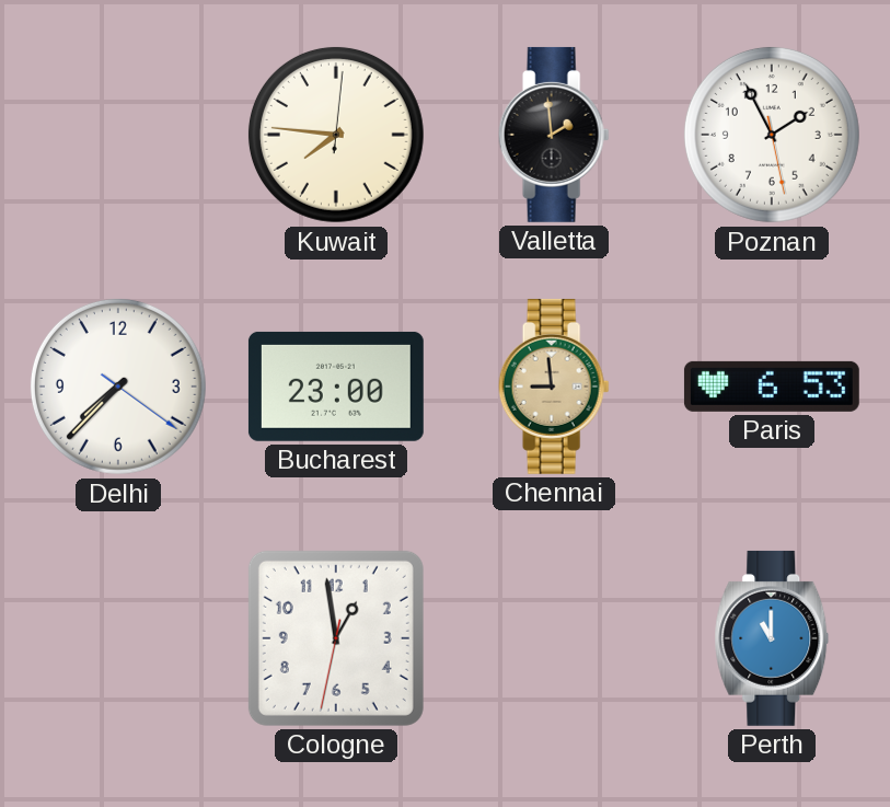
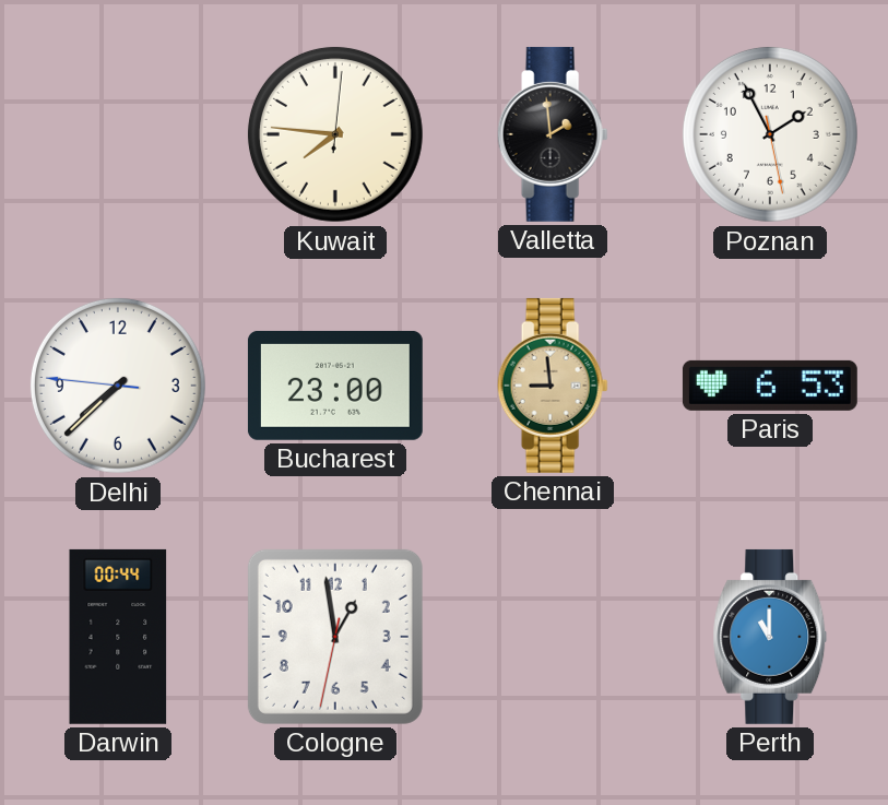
Delhi: 7:37:21 -> 7:37:46 (118, 386)
Darwin: none -> 00:44 (118, 637)
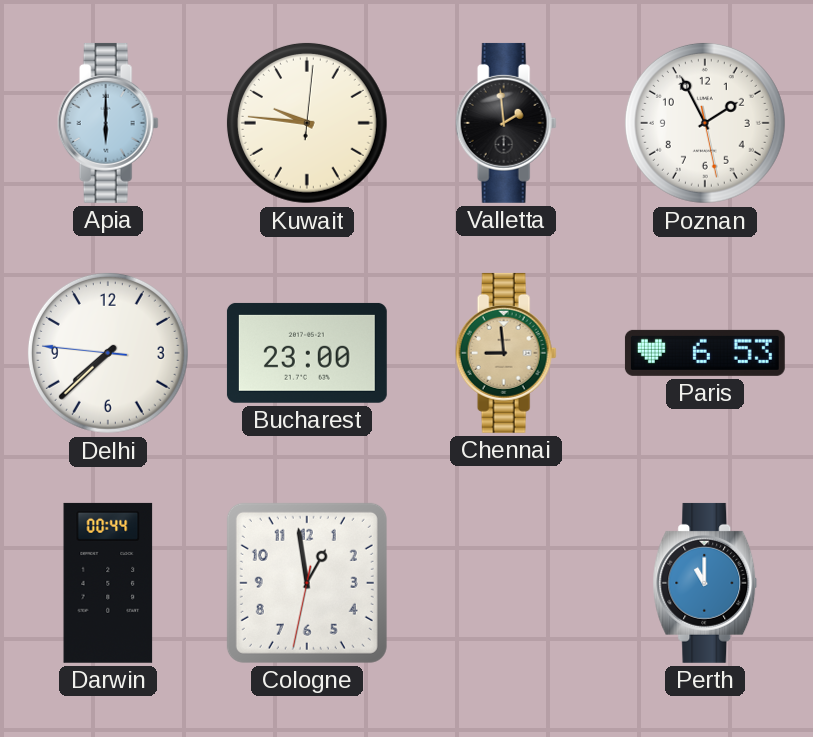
Apia: none -> 6:00 (108, 123)
Kuwait: 7:46 -> 9:46 (307, 123)
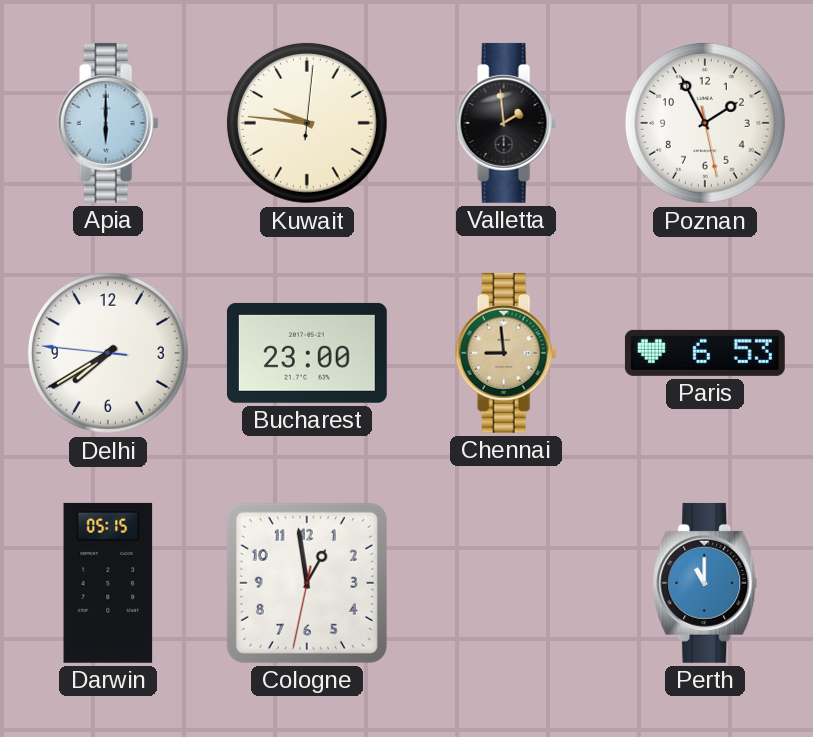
Delhi: 7:37 -> 7:39 (108, 353)
Darwin: 00:44 -> 05:15 (108, 583)
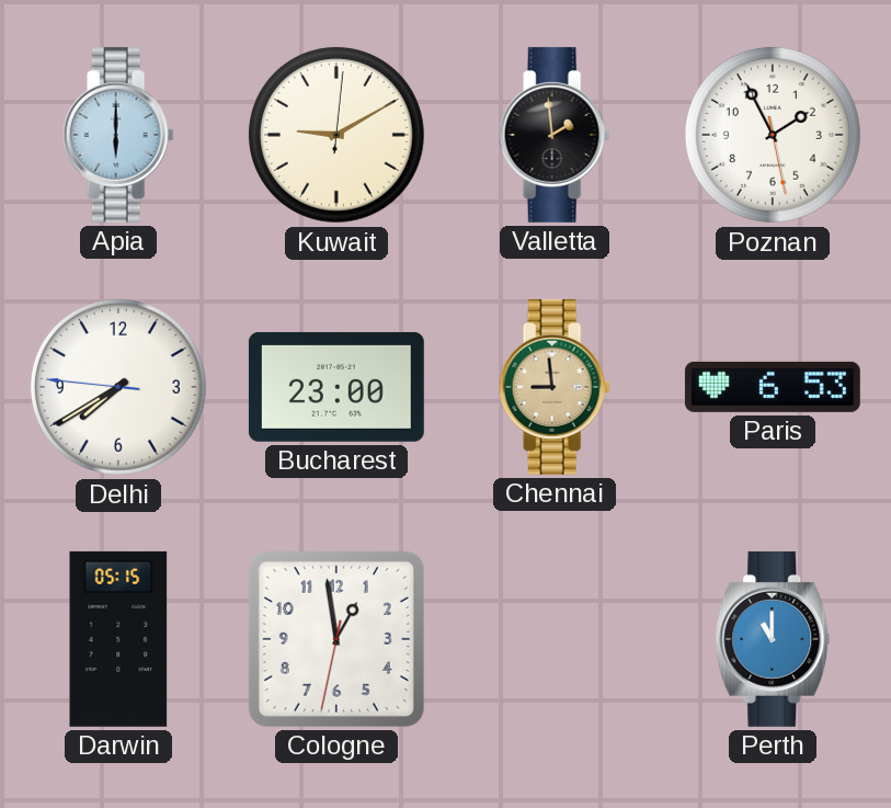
Kuwait: 9:46 -> 9:10 (336, 135)
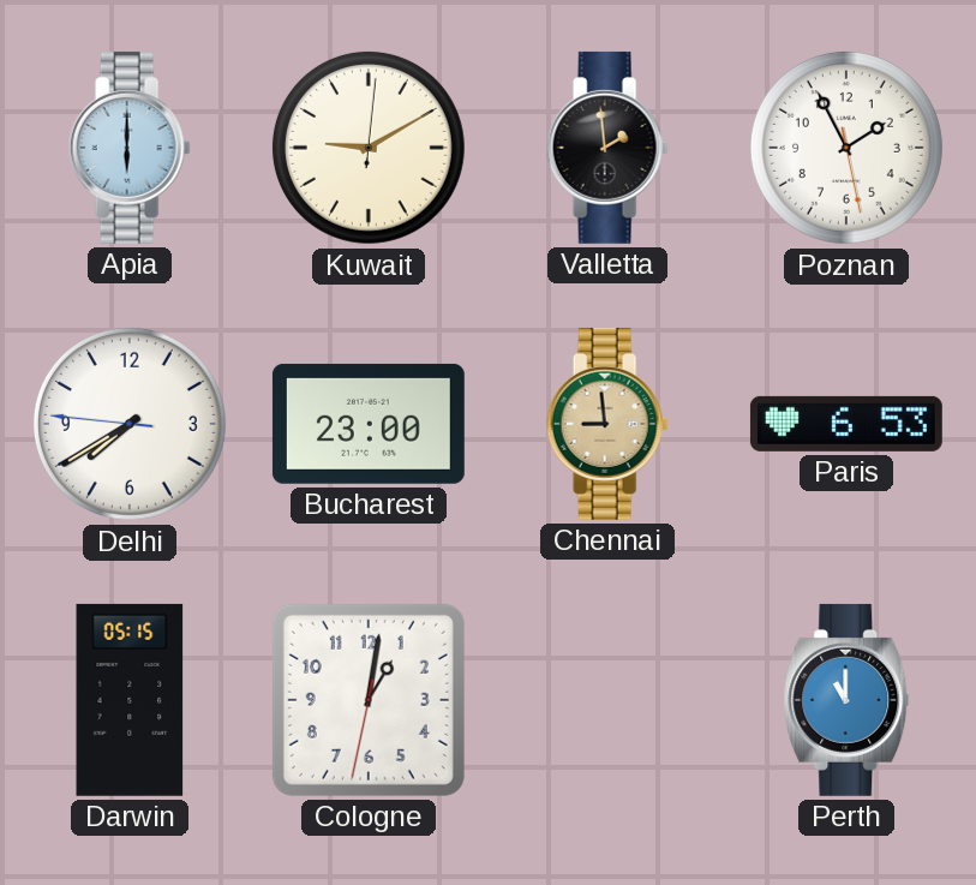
Cologne: 12:58 -> 1:01 (369, 700)
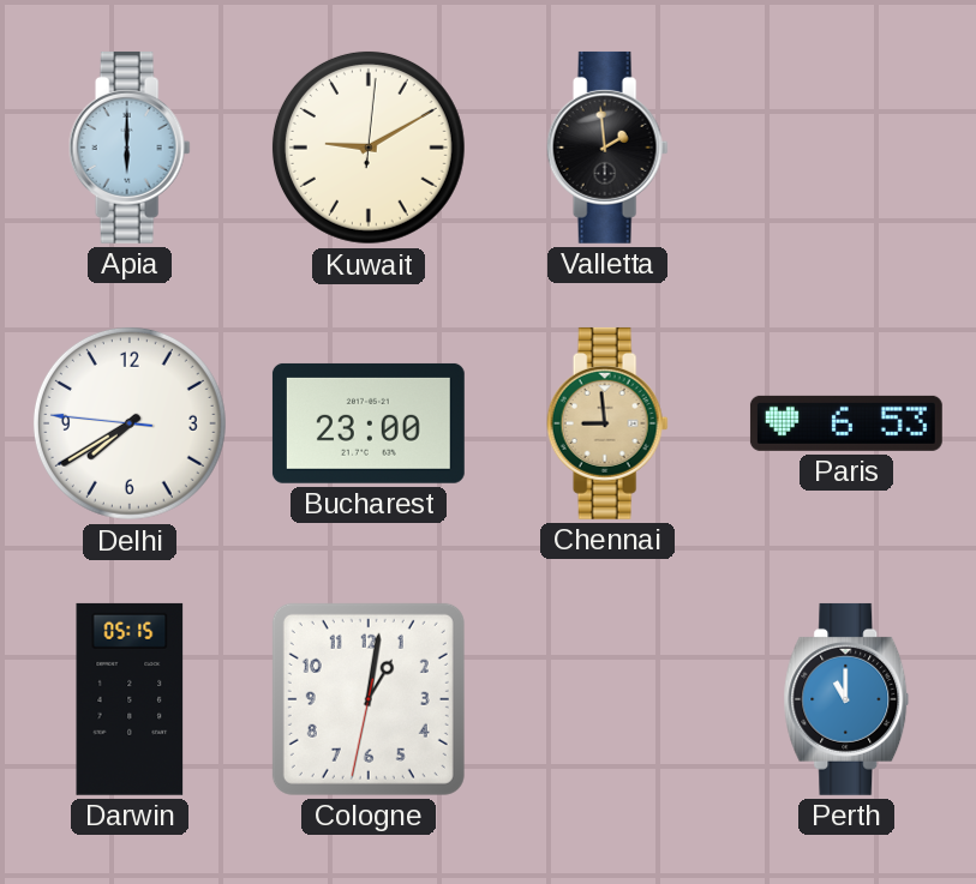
Poznan: 1:55 -> none (846, 148)
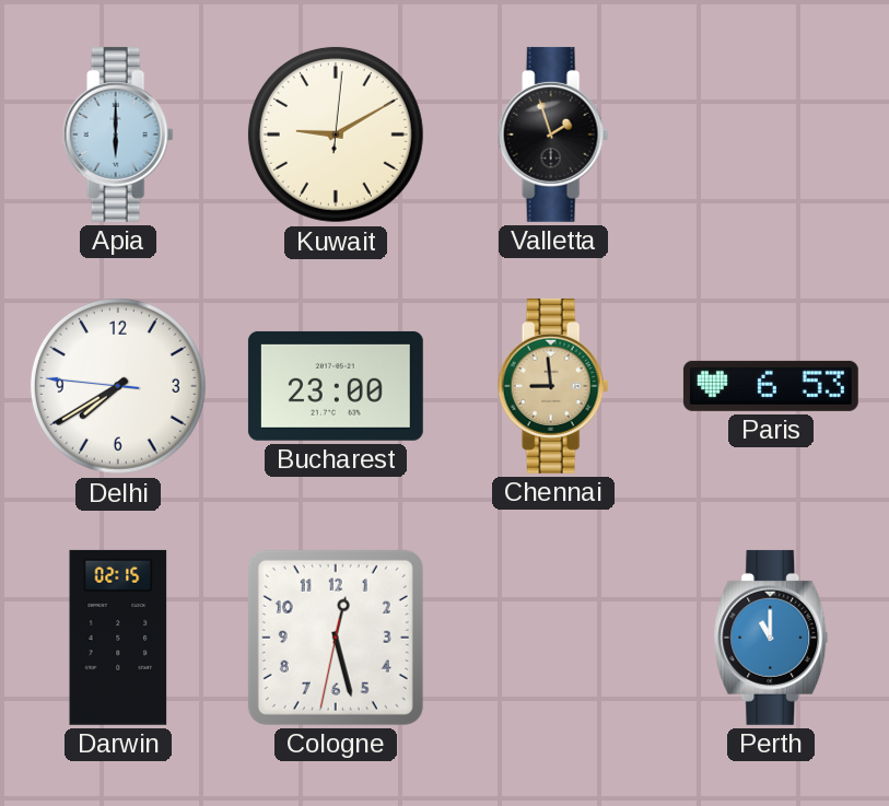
Valletta: 1:59 -> 1:57 (553, 135)
Darwin: 05:15 -> 02:15 (118, 638)
Cologne: 1:01 -> 12:27 (336, 638)
